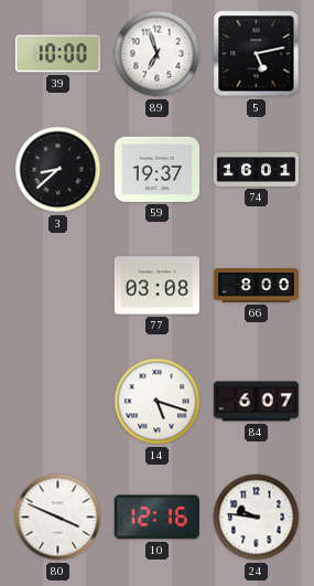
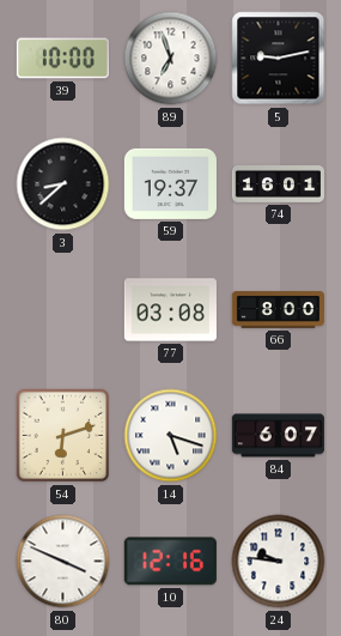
5: 5:13 -> 9:13 (279, 59)
54: none -> 6:12 (63, 436)
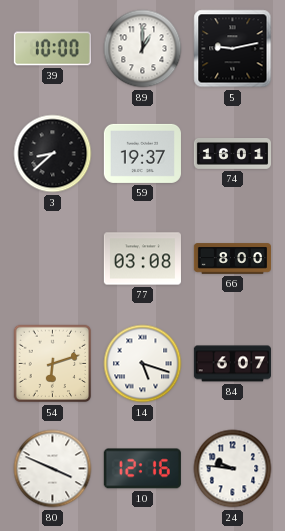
89: 6:57 -> 1:00 (143, 49)
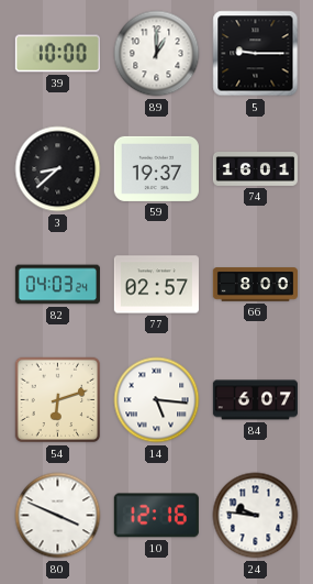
5: 9:13 -> 9:15 (256, 54)
82: none -> 04:03 (57, 285)
77: 03:08 -> 02:57 (156, 285)
14: 5:18 -> 5:16 (157, 400)
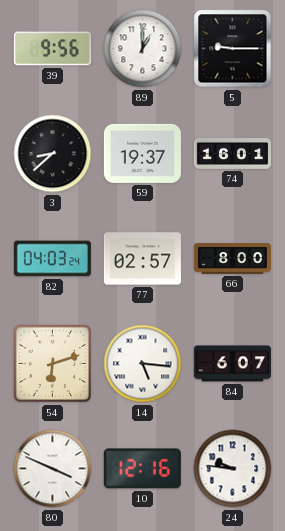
39: 10:00 -> 9:56 (52, 49)
